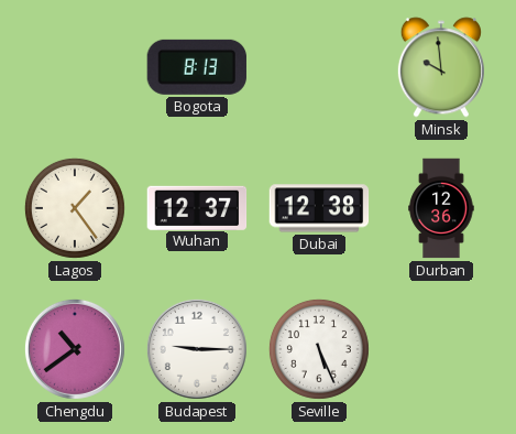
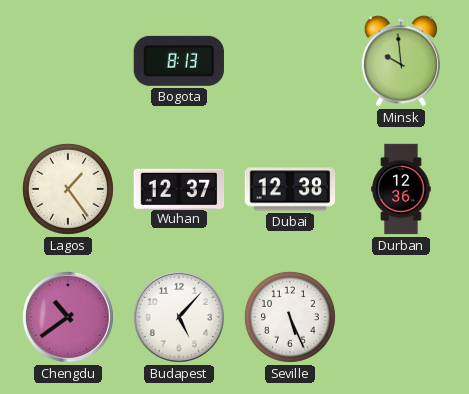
Budapest: 9:15 -> 5:07 (179, 317)
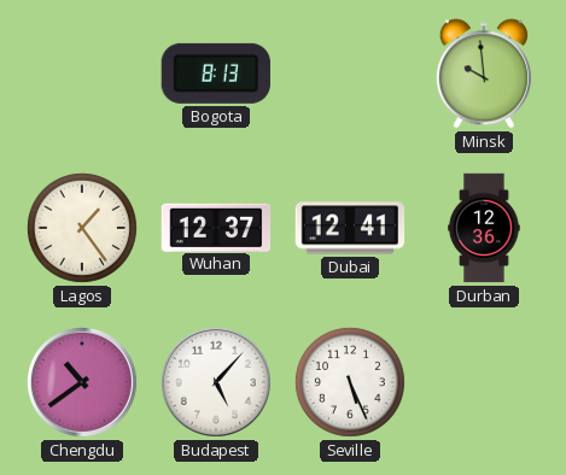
Dubai: 12:38 -> 12:41 (350, 228)
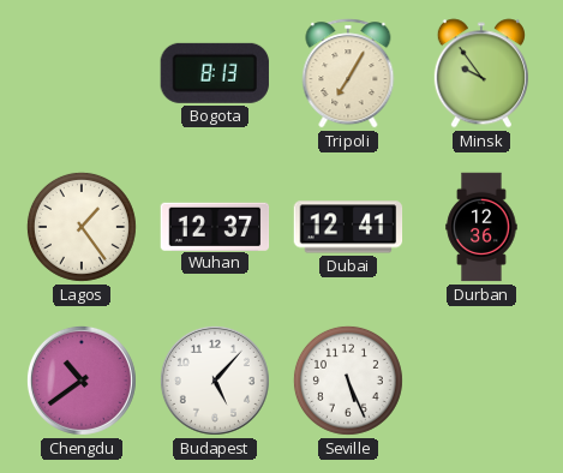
Tripoli: none -> 7:05 (348, 73)
Minsk: 9:59 -> 9:54 (481, 73)
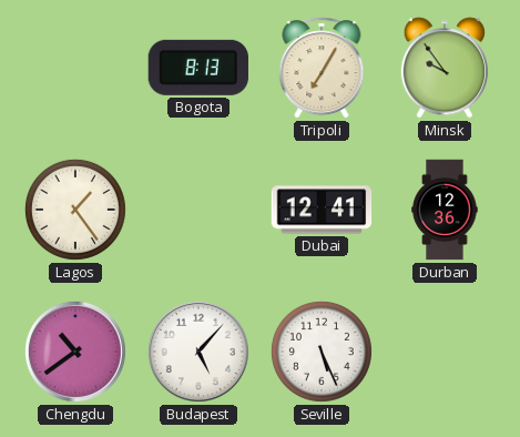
Wuhan: 12:37 -> none (215, 226)
